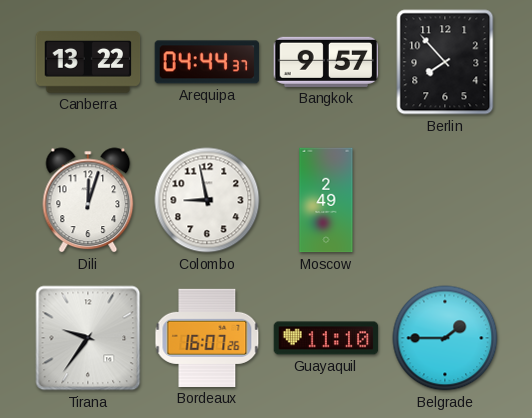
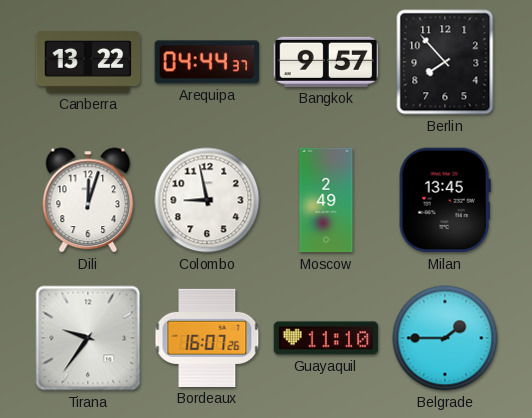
Milan: none -> 13:45 (445, 200)
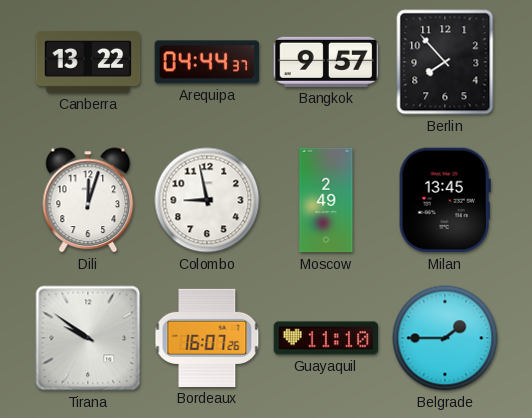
Tirana: 9:36 -> 9:51 (88, 338)
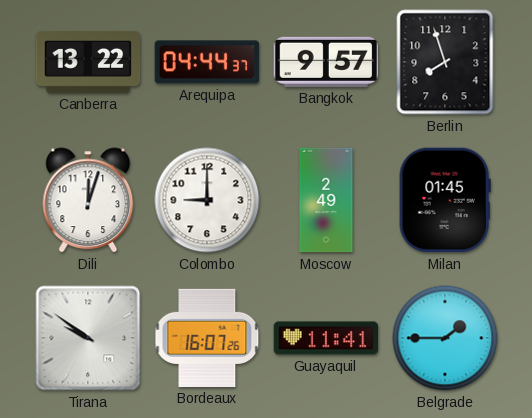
Berlin: 7:53 -> 7:57 (445, 62)
Colombo: 8:58 -> 9:00 (207, 200)
Milan: 13:45 -> 01:45 (445, 200)
Guayaquil: 11:10 -> 11:41 (326, 338)
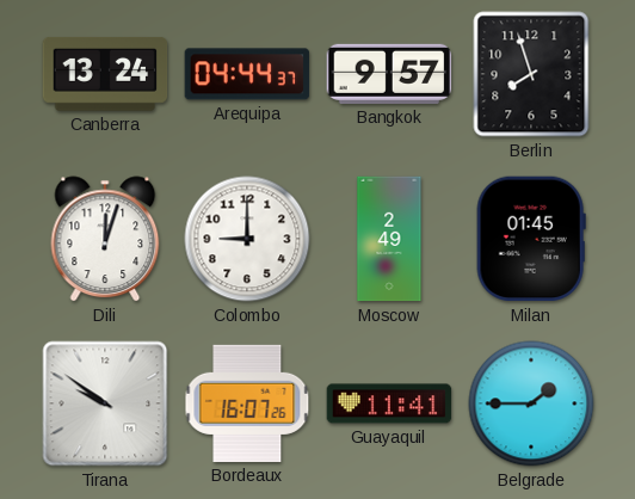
Canberra: 13:22 -> 13:24 (105, 74)
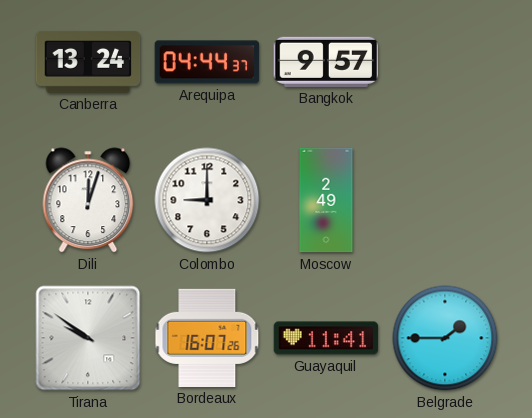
Berlin: 7:57 -> none (531, 74)
Milan: 01:45 -> none (531, 239)
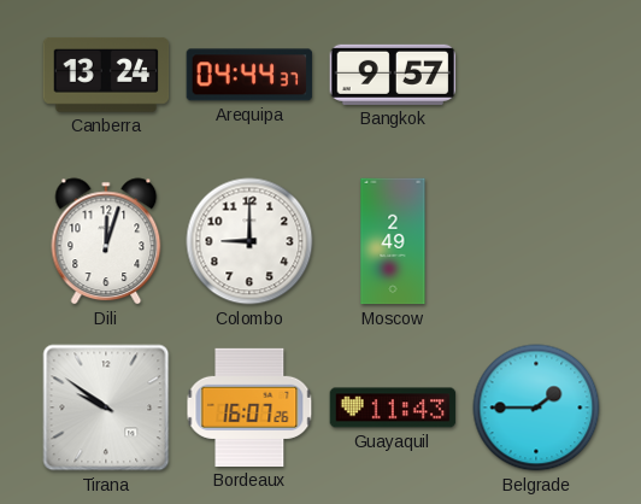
Guayaquil: 11:41 -> 11:43 (393, 408)
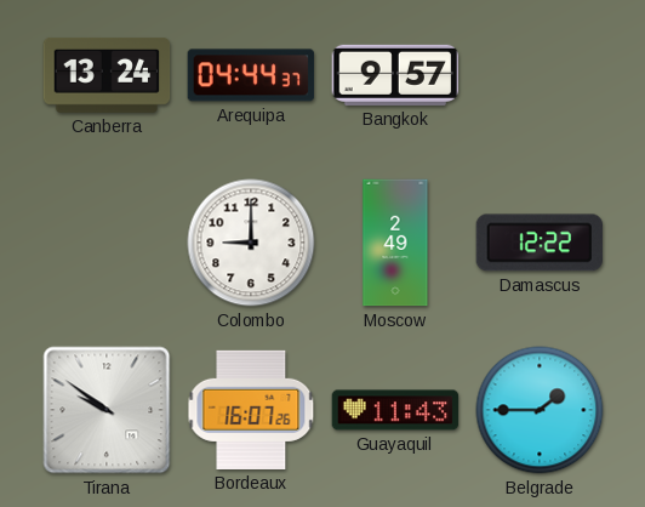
Dili: 12:03 -> none (106, 241)
Damascus: none -> 12:22 (538, 243)
